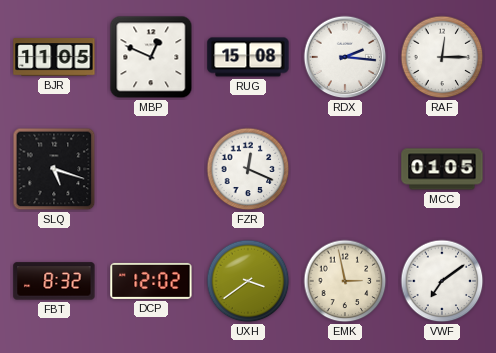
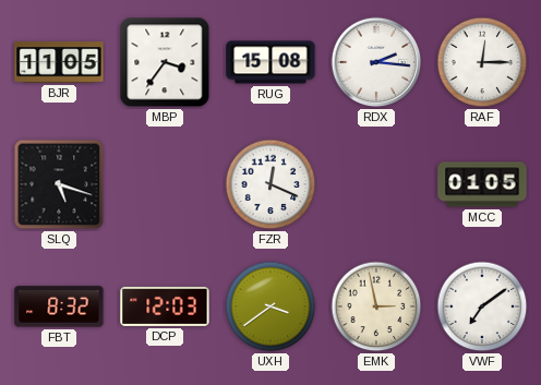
MBP: 12:49 -> 3:36 (165, 62)
DCP: 12:02 -> 12:03 (165, 306)
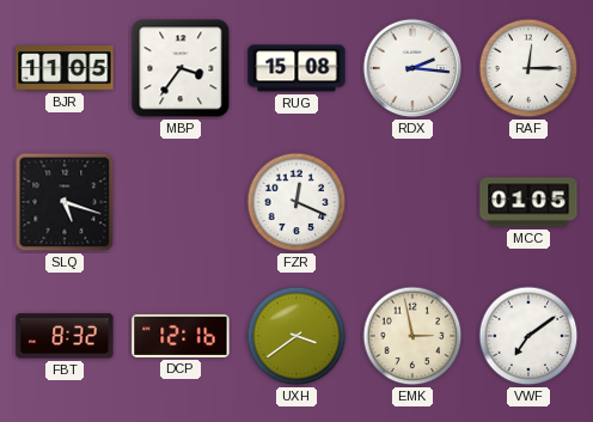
DCP: 12:03 -> 12:16 (181, 336)
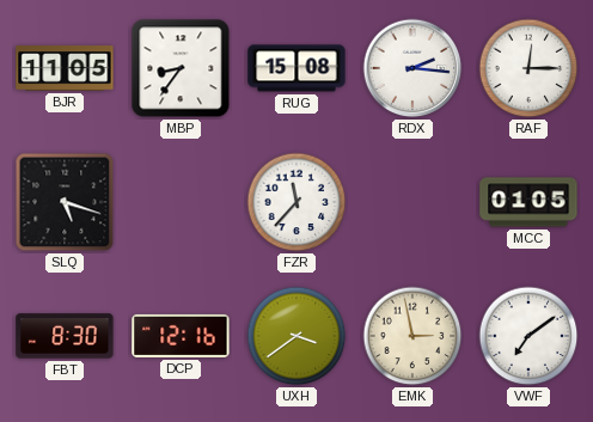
MBP: 3:36 -> 8:36 (181, 68)
FZR: 12:19 -> 11:37 (296, 202)
FBT: 8:32 -> 8:30 (65, 336)
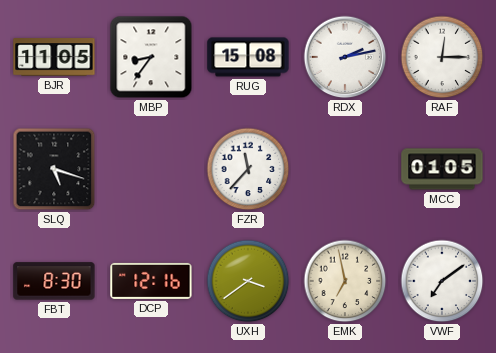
RDX: 2:16 -> 2:13 (345, 57)
EMK: 2:58 -> 6:58 (345, 281)
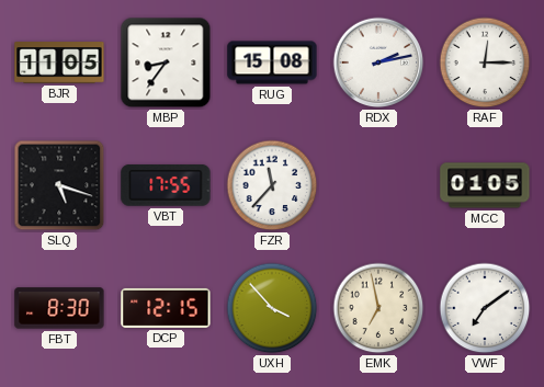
VBT: none -> 17:55 (166, 186)
DCP: 12:16 -> 12:15 (166, 308)
UXH: 3:39 -> 3:53 (272, 308)
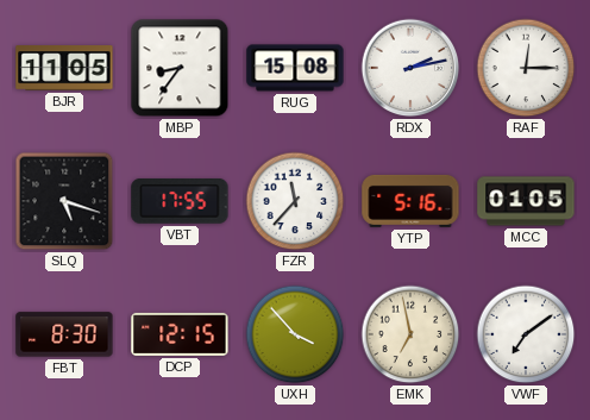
YTP: none -> 5:16 (410, 201)
